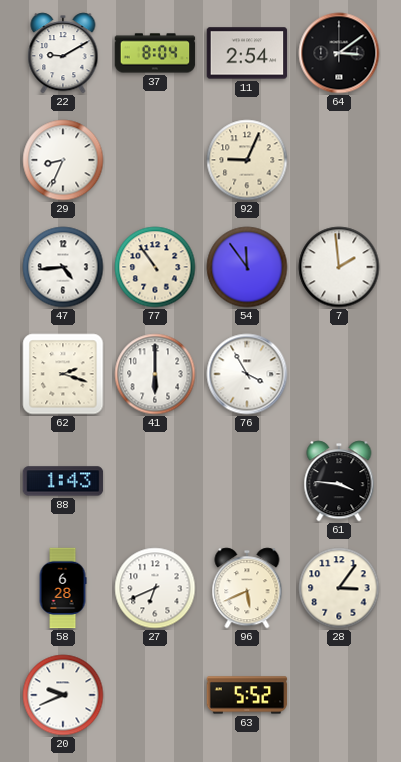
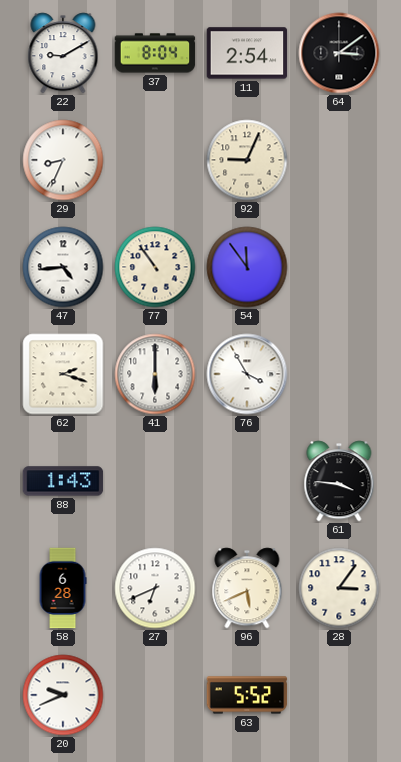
7: 1:59 -> none (339, 267)
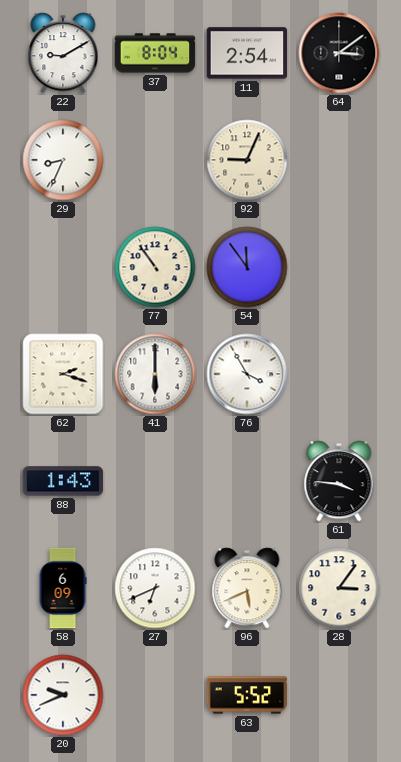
47: 4:44 -> none (63, 267)
58: 6:28 -> 6:09 (63, 588)
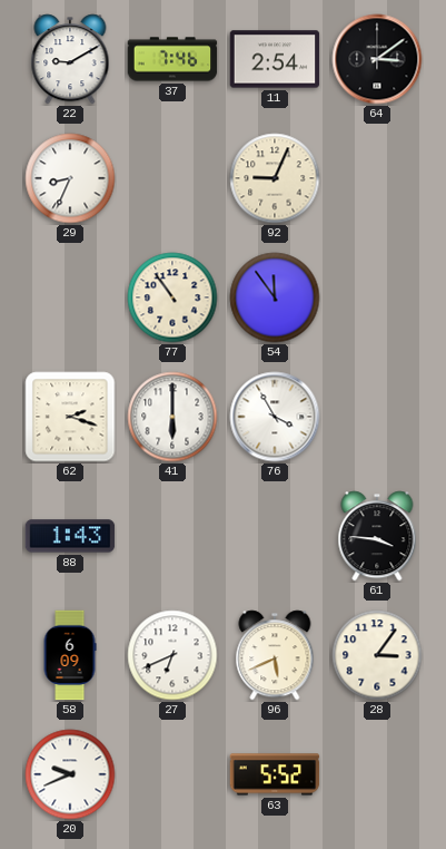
37: 8:04 -> 7:46 (172, 59)
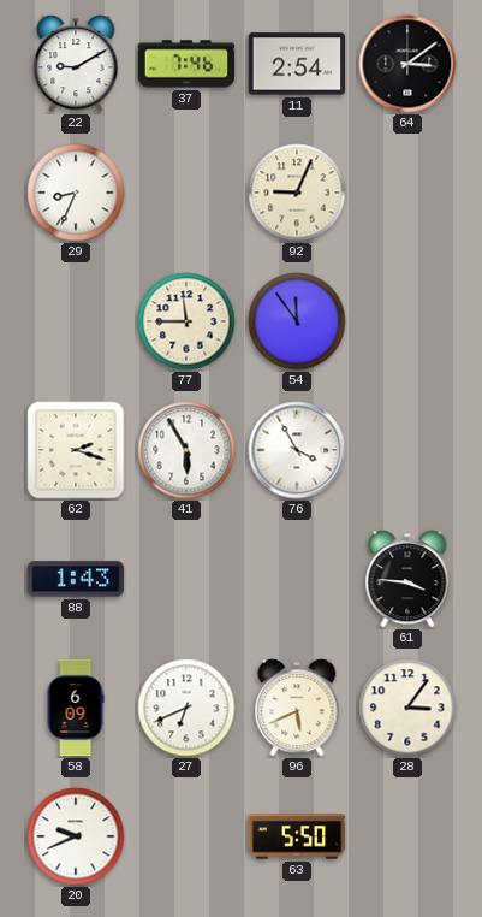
77: 10:54 -> 11:45 (186, 321)
41: 6:00 -> 5:55 (186, 450)
63: 5:52 -> 5:50 (297, 836)
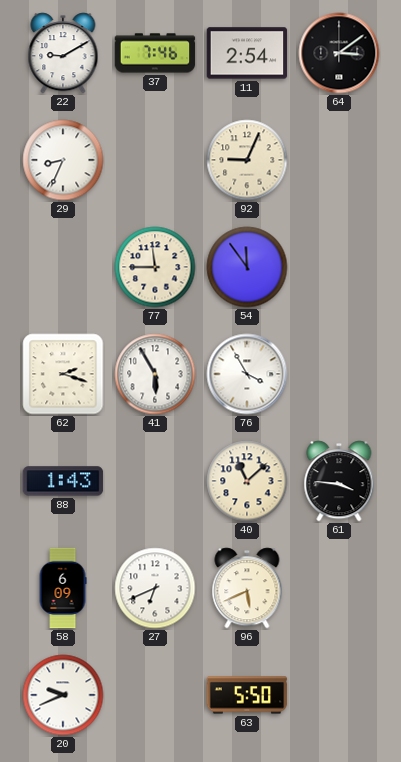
40: none -> 11:08 (247, 481)
28: 3:06 -> none (407, 708)
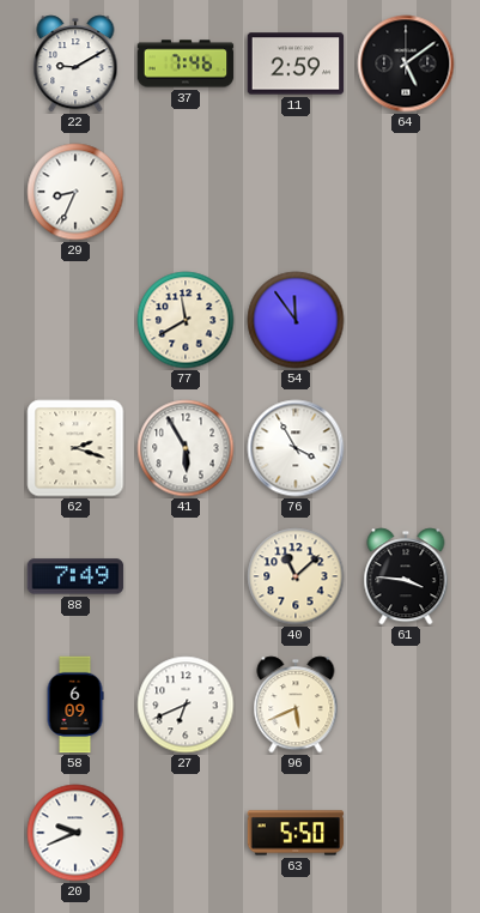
11: 2:54 -> 2:59 (296, 64)
64: 3:09 -> 5:09 (406, 64)
92: 9:04 -> none (247, 160)
77: 11:45 -> 11:40 (186, 320)
88: 1:43 -> 7:49 (75, 576)
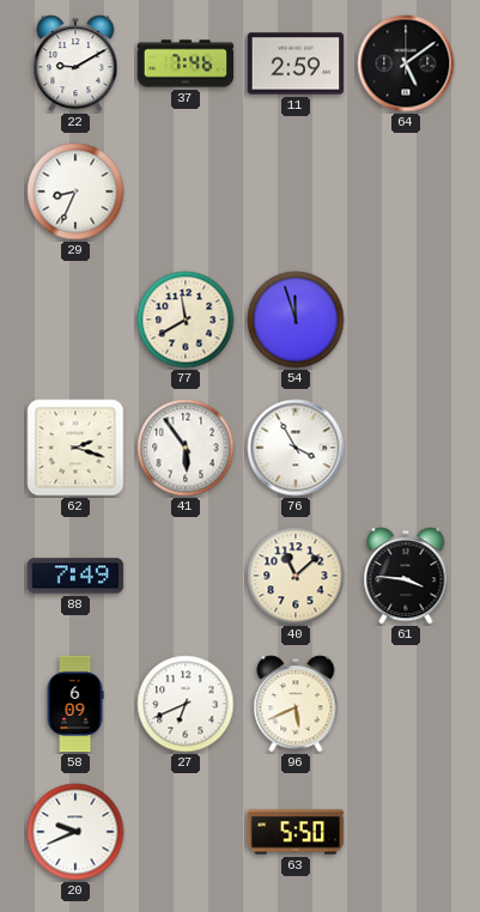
54: 11:54 -> 11:57 (296, 320)
41: 5:55 -> 5:54 (186, 448)
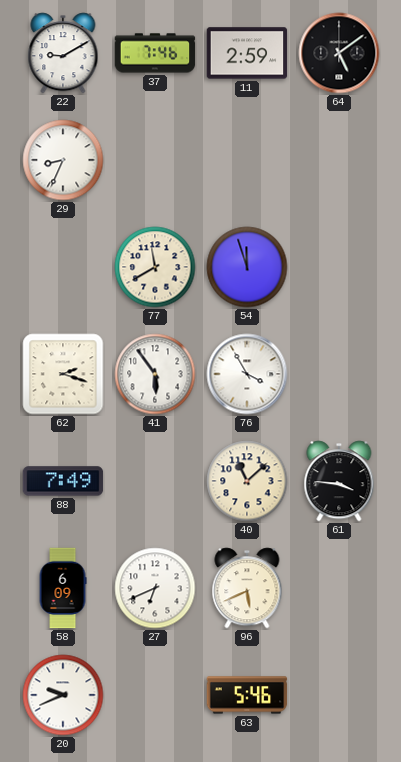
63: 5:50 -> 5:46 (247, 695)
